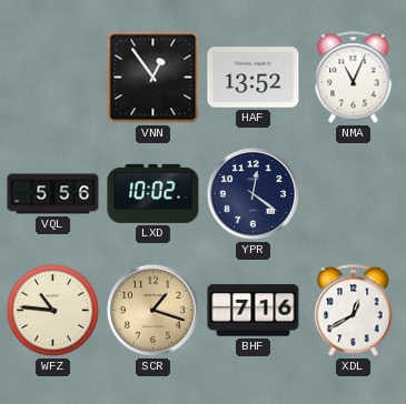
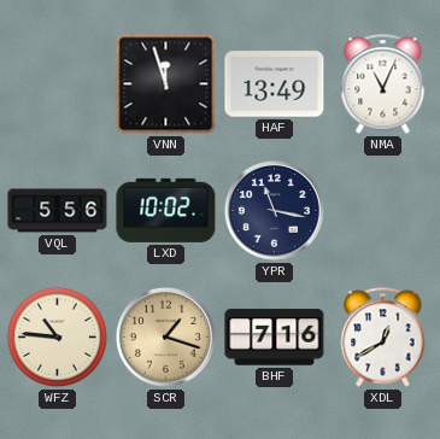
VNN: 12:54 -> 11:57 (166, 84)
HAF: 13:52 -> 13:49 (275, 84)
YPR: 12:21 -> 11:17 (274, 210)
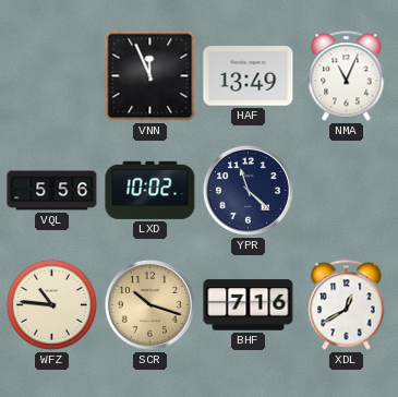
VNN: 11:57 -> 11:56 (150, 76)
YPR: 11:17 -> 11:22 (248, 190)
SCR: 1:18 -> 10:18 (149, 304)
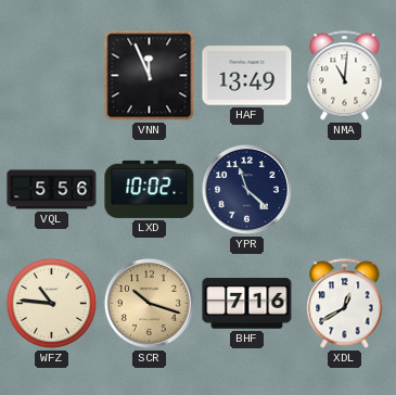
NMA: 11:04 -> 11:01 (345, 76)
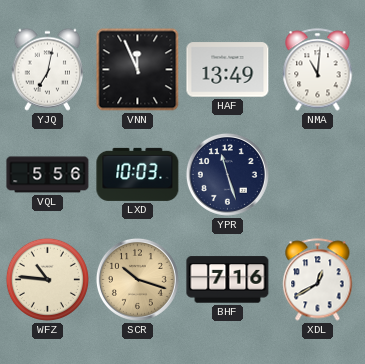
YJQ: none -> 7:02 (47, 69)
LXD: 10:02 -> 10:03 (138, 174)
YPR: 11:22 -> 11:27 (227, 174)
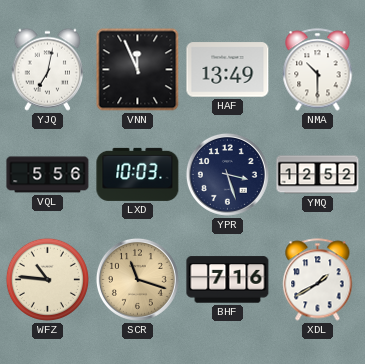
NMA: 11:01 -> 10:30 (318, 70)
YPR: 11:27 -> 3:27 (227, 174)
YMQ: none -> 12:52 (318, 175)
SCR: 10:18 -> 11:18 (137, 279)
XDL: 12:40 -> 1:40 (318, 280)
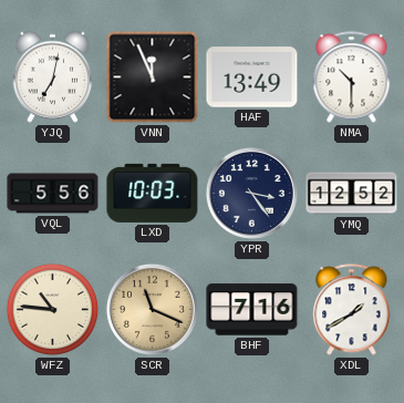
YPR: 3:27 -> 3:24 (251, 193)
SCR: 11:18 -> 11:19 (152, 309)
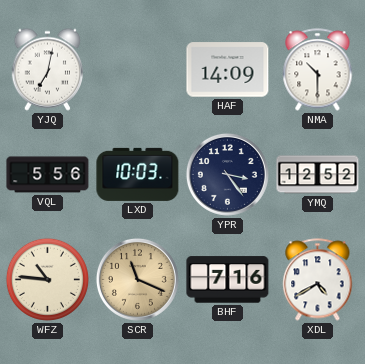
VNN: 11:56 -> none (153, 77)
HAF: 13:49 -> 14:09 (228, 70)
XDL: 1:40 -> 4:40 (318, 280)
